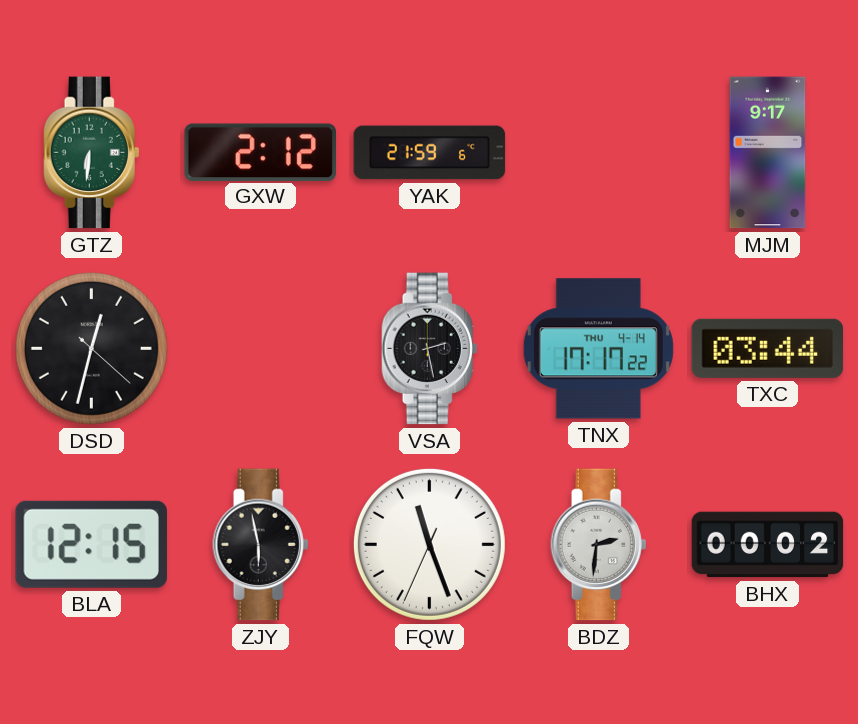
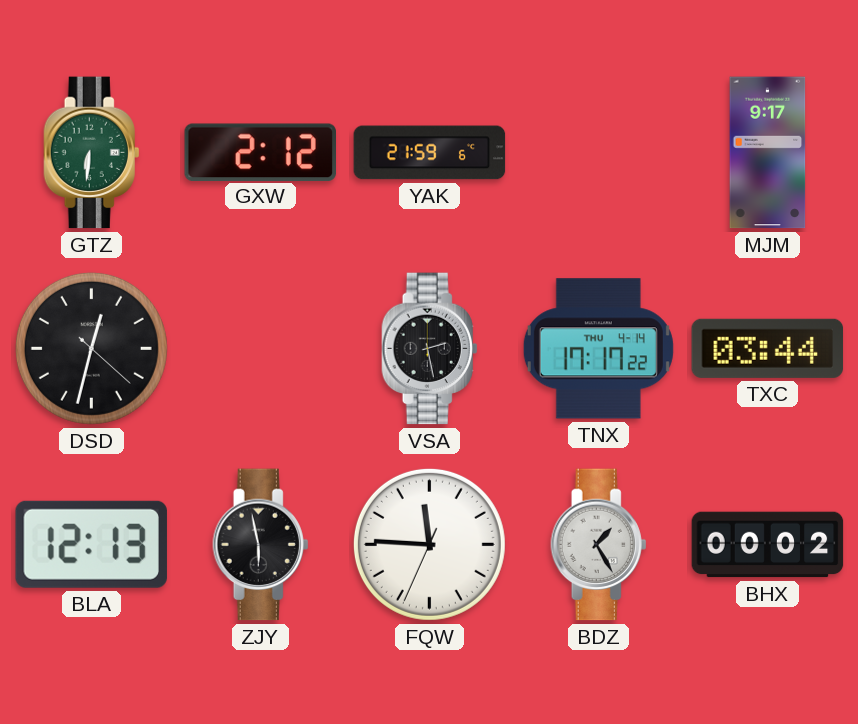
BLA: 12:15 -> 12:13 (91, 544)
FQW: 11:26 -> 11:45 (429, 544)
BDZ: 2:31 -> 1:25 (599, 545)
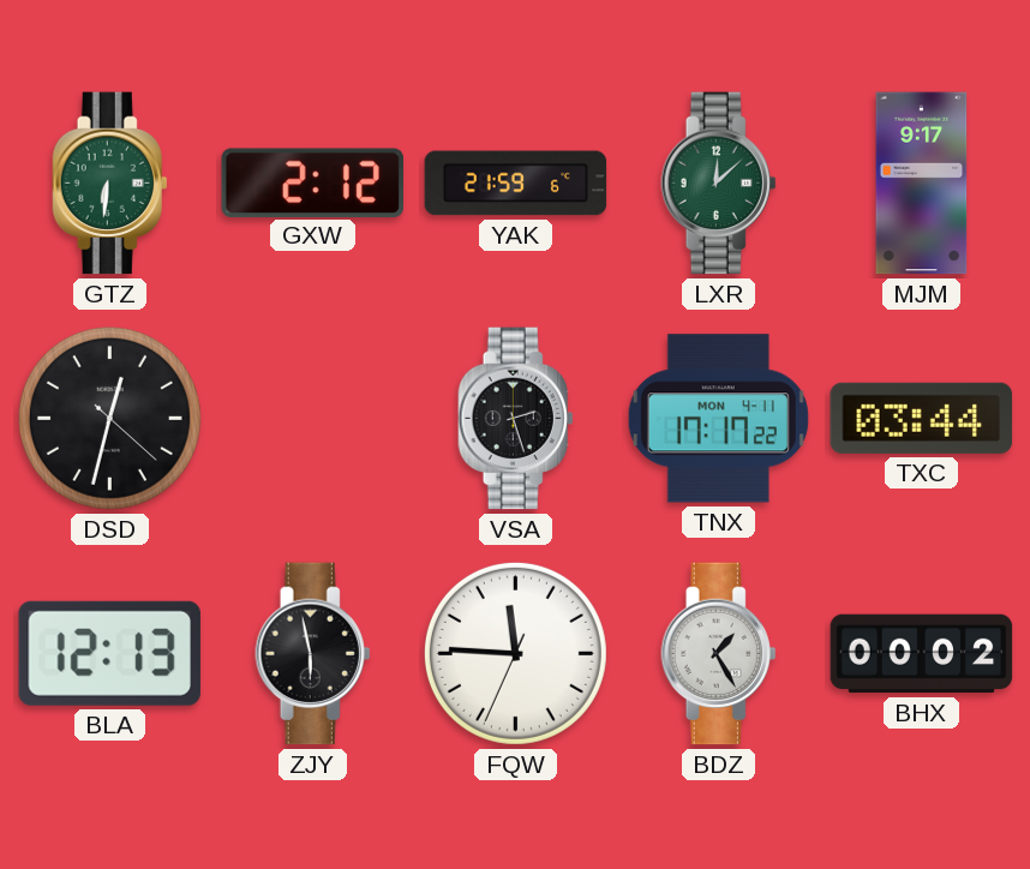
LXR: none -> 12:08 (719, 184)
VSA: 2:28 -> 2:27 (516, 419)
TNX date: THU 4-14 -> MON 4-11 (718, 419)
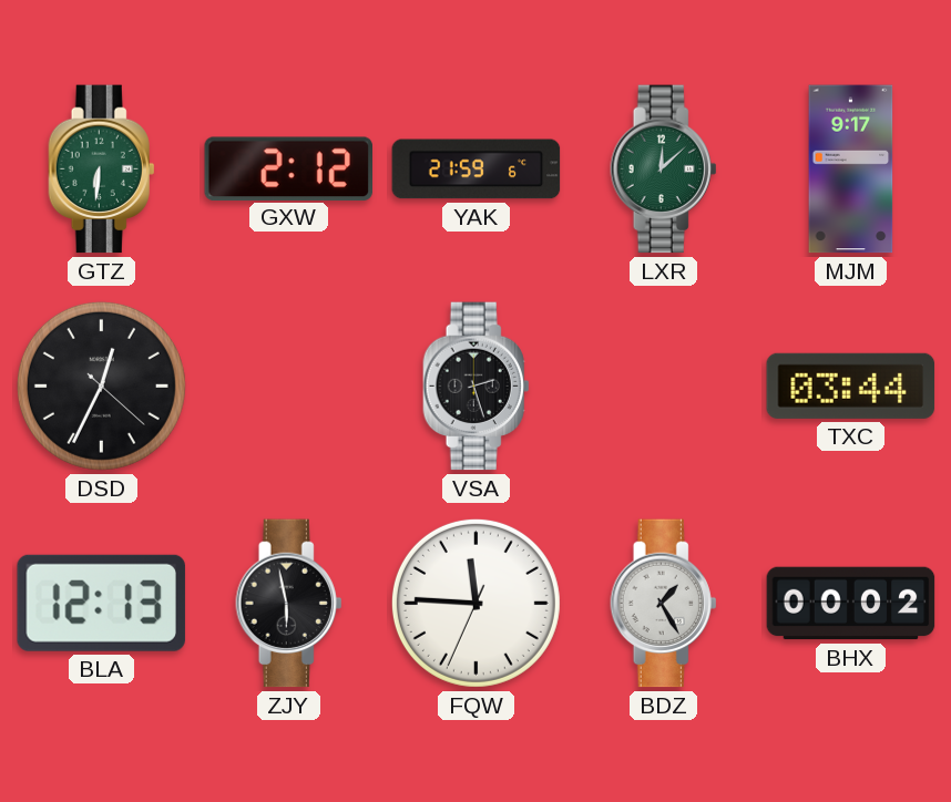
DSD: 12:32 -> 12:34 (101, 385)
TNX: 17:17 -> none (718, 419)
